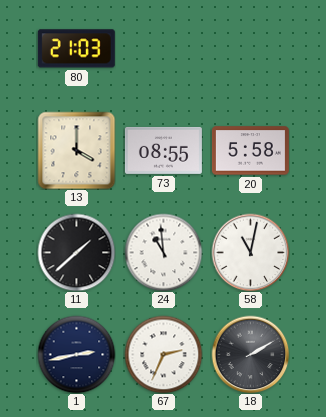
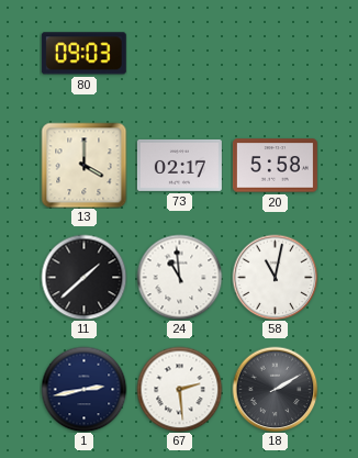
80: 21:03 -> 09:03 (83, 54)
73: 08:55 -> 02:17 (179, 165)
67: 2:34 -> 2:29 (179, 389)
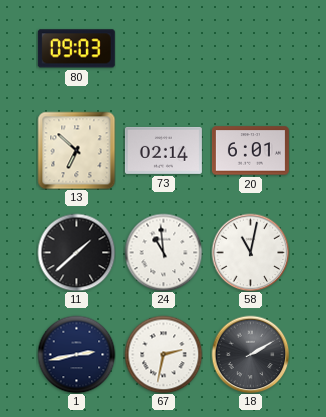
13: 4:00 -> 6:52 (76, 150)
73: 02:17 -> 02:14 (163, 150)
20: 5:58 -> 6:01 (250, 151)
67: 2:29 -> 2:32 (163, 354)
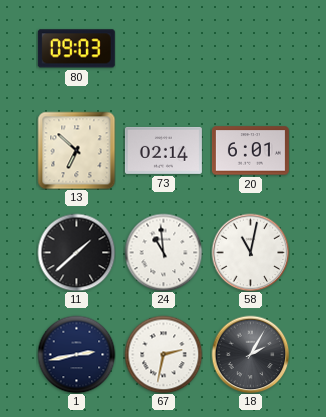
18: 2:10 -> 2:05 (250, 354)
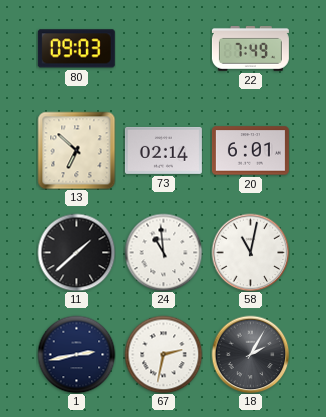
22: none -> 7:49 (250, 48)
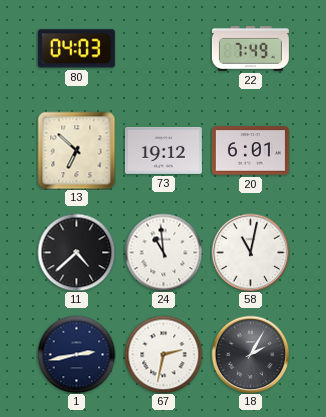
80: 09:03 -> 04:03 (76, 49)
73: 02:14 -> 19:12 (163, 150)
11: 1:38 -> 4:38 (76, 252)
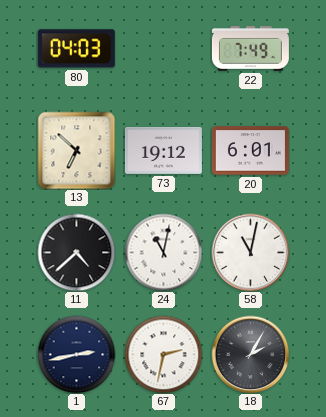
24: 10:59 -> 11:02 (163, 252)
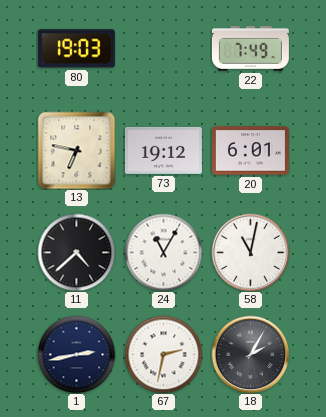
80: 04:03 -> 19:03 (76, 49)
13: 6:52 -> 6:47 (76, 150)
24: 11:02 -> 11:05 (163, 252)
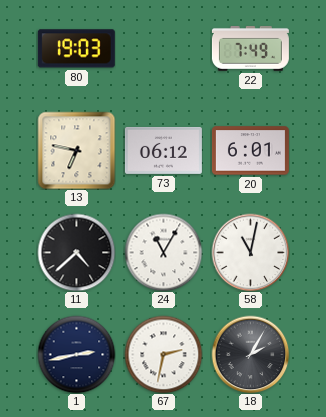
73: 19:12 -> 06:12 (163, 150)
